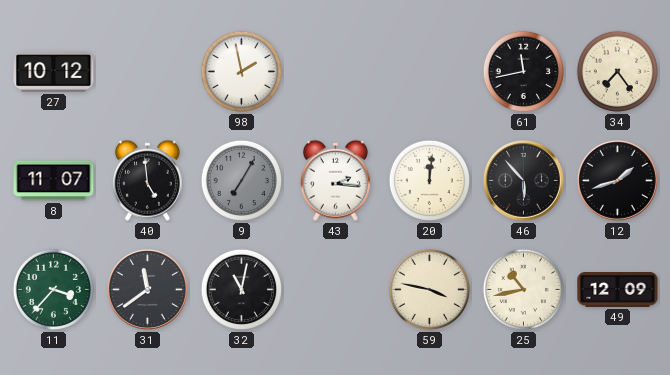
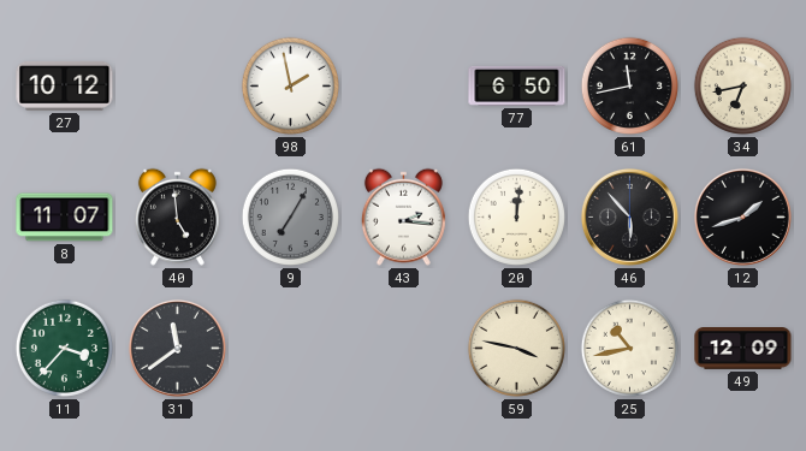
77: none -> 6:50 (517, 85)
34: 7:24 -> 6:43 (742, 85)
32: 11:02 -> none (241, 289)
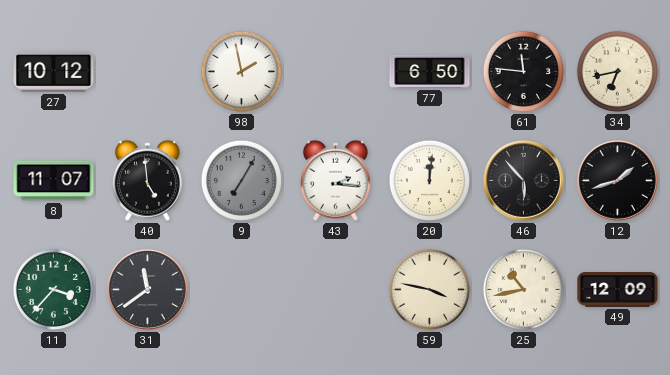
61: 11:43 -> 11:46 (523, 71)
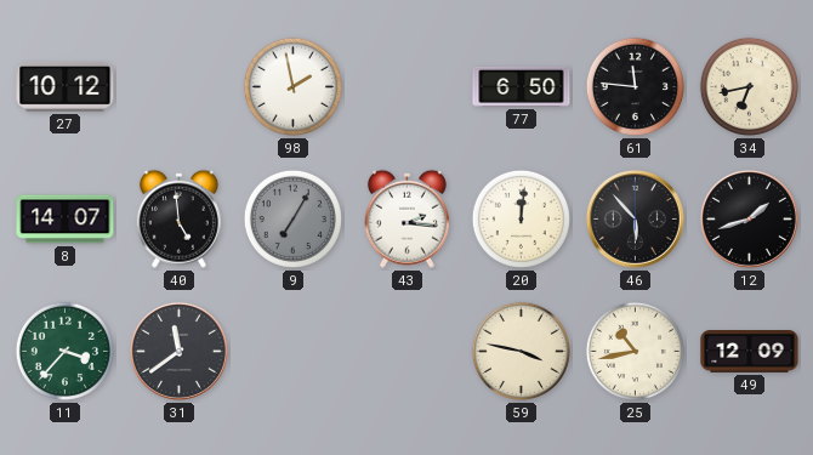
8: 11:07 -> 14:07 (66, 220)
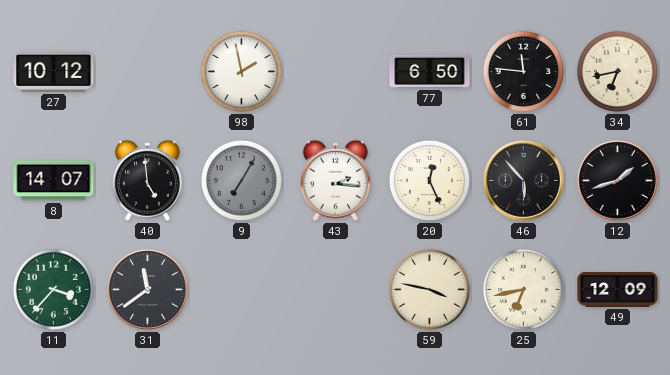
20: 12:01 -> 12:26 (429, 180)
25: 10:43 -> 6:43 (523, 289)
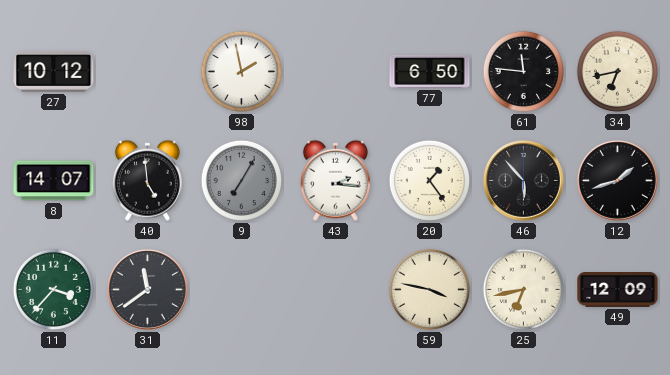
20: 12:26 -> 1:24 (429, 180)
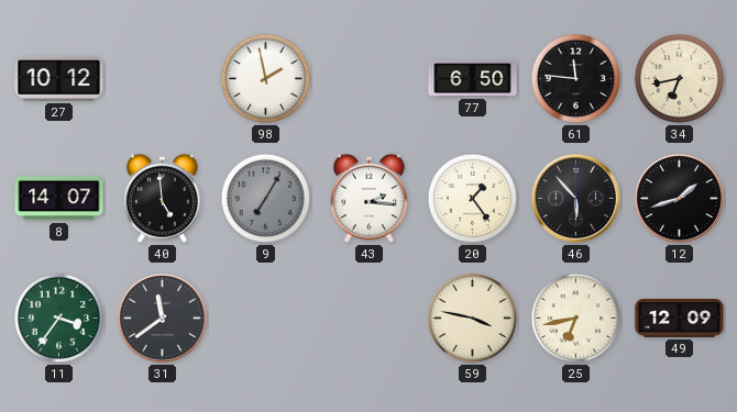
11: 3:37 -> 3:36 (58, 318)
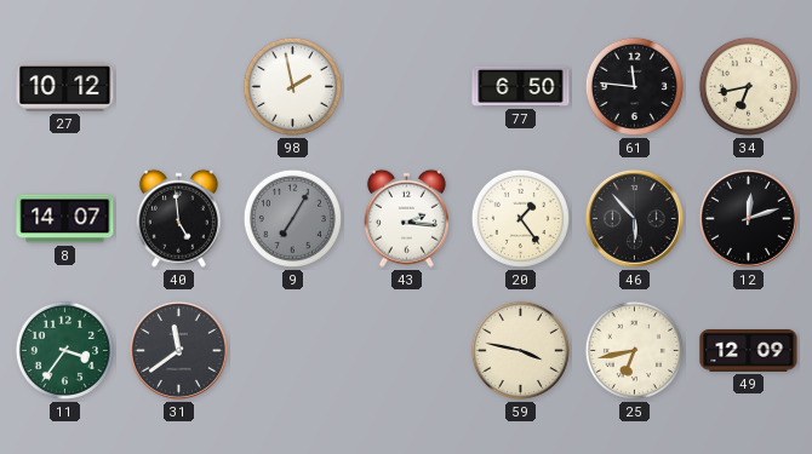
12: 1:42 -> 12:12 (748, 218)
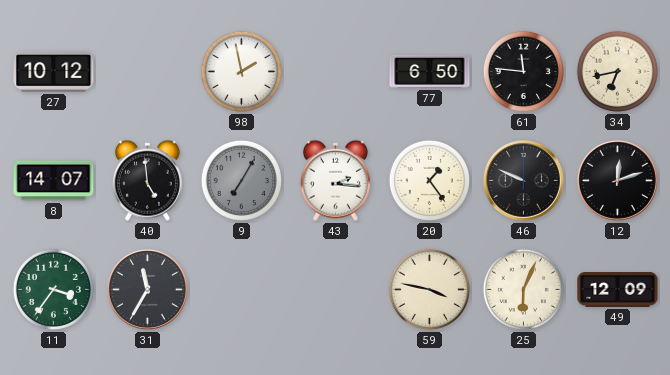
46: 5:53 -> 9:49 (523, 180)
31: 11:39 -> 11:35 (147, 289)
25: 6:43 -> 6:04 (523, 289)
